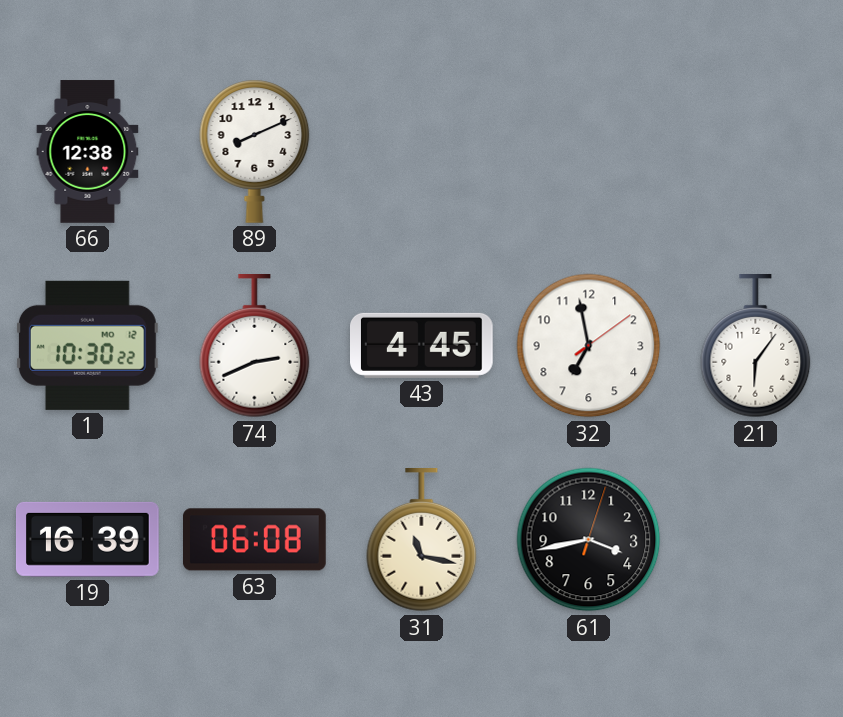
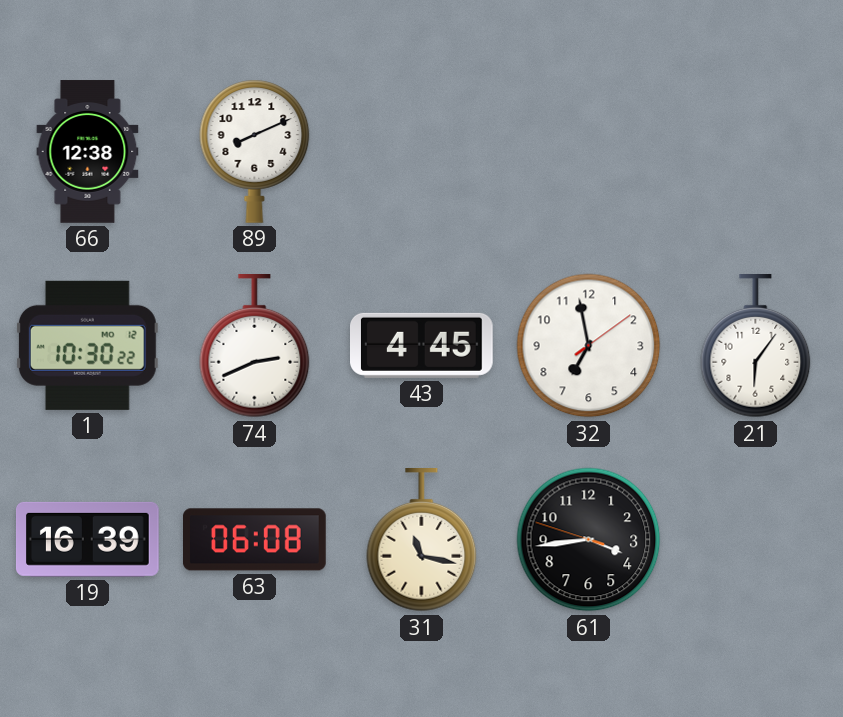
61: 3:43:03 -> 3:43:48 (589, 540)
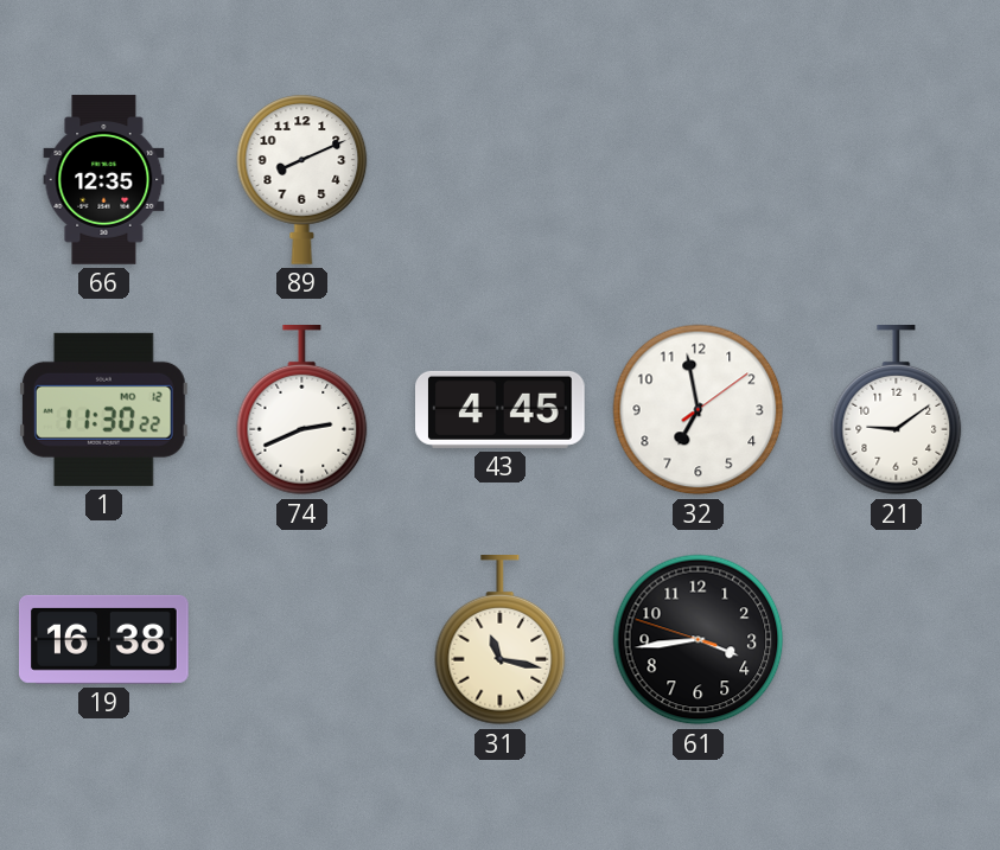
66: 12:38 -> 12:35 (104, 180)
1: 10:30 -> 11:30 (103, 409)
21: 6:06 -> 9:09 (897, 411)
19: 16:39 -> 16:38 (103, 639)
63: 06:08 -> none (255, 540)
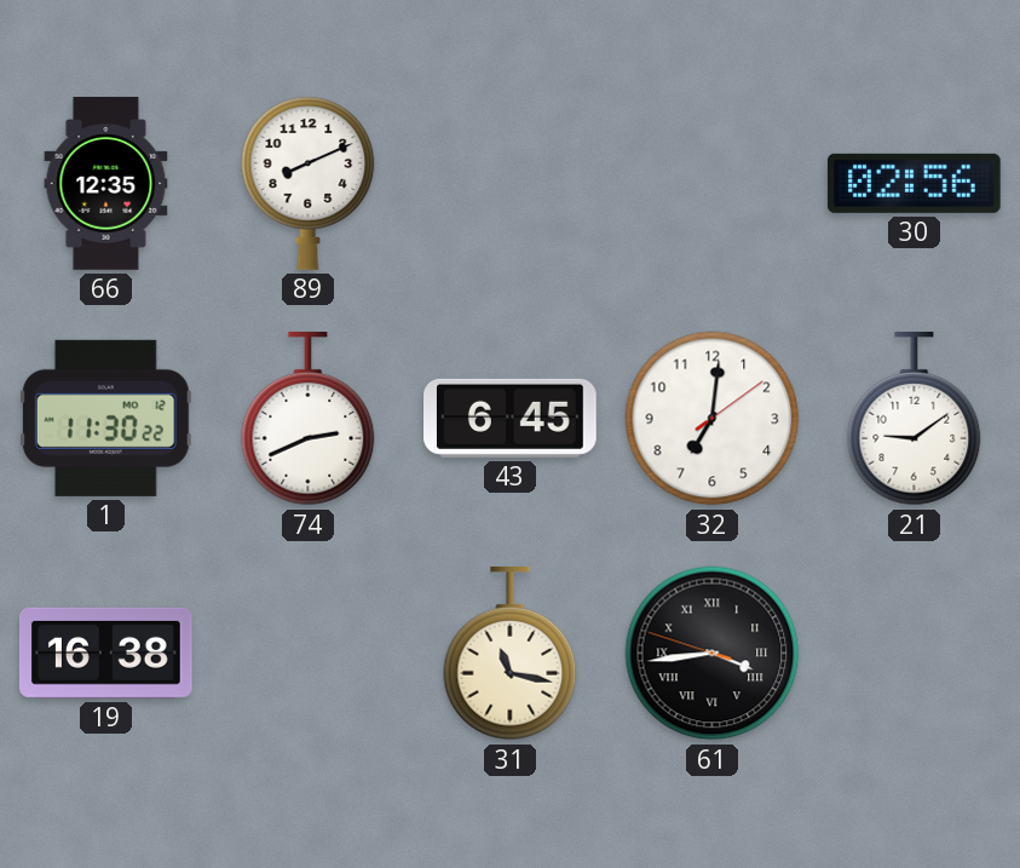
30: none -> 02:56 (914, 183)
43: 4:45 -> 6:45 (511, 418)
32: 6:58 -> 7:01 (713, 419)
61 numerals: Arabic -> Roman (713, 654)
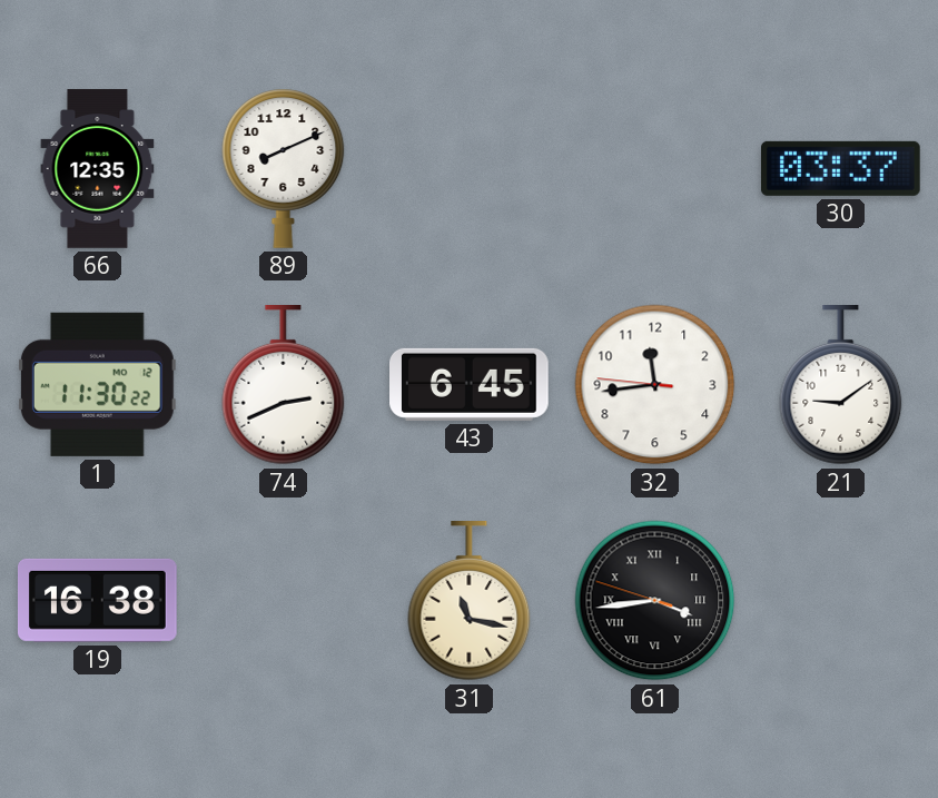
30: 02:56 -> 03:37 (840, 168)
32: 7:01 -> 11:43 (655, 385)
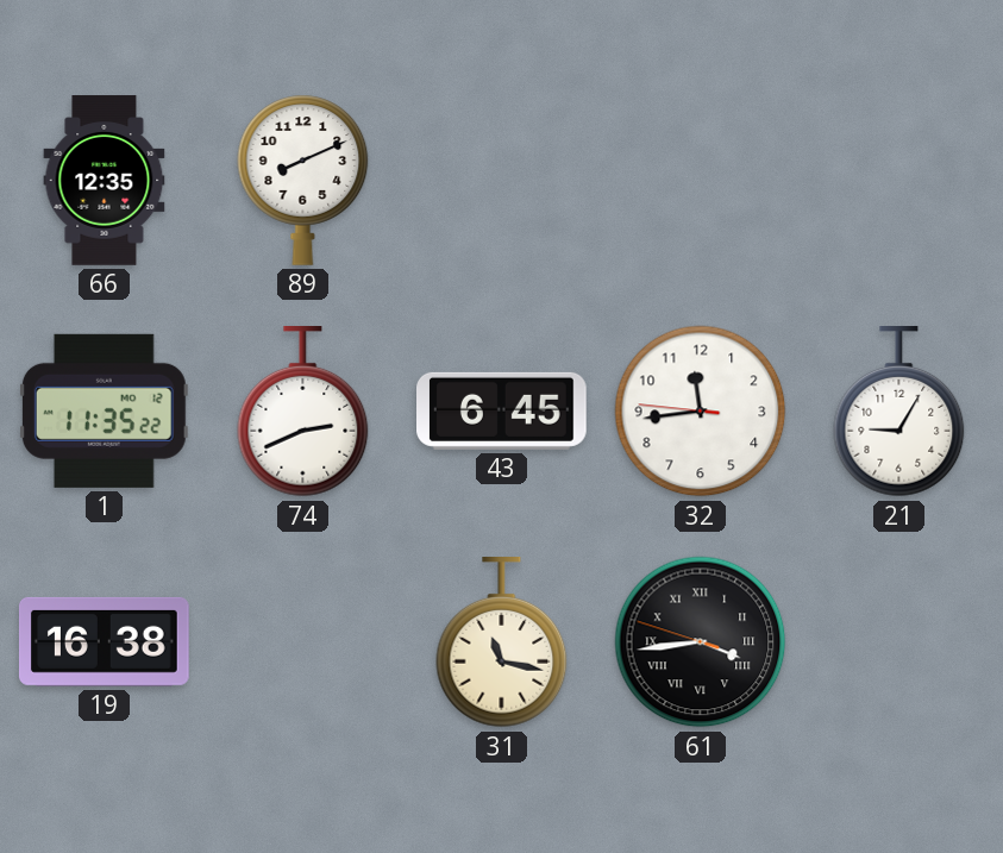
30: 03:37 -> none (840, 168)
1: 11:30 -> 11:35 (104, 410)
21: 9:09 -> 9:05 (899, 413)
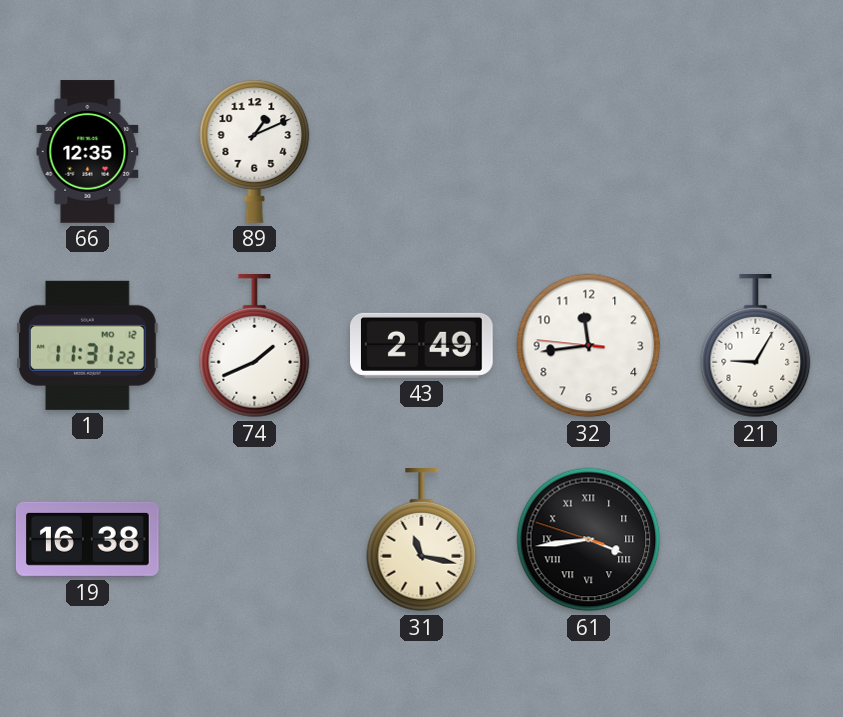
89: 8:11 -> 1:11 (255, 151)
1: 11:35 -> 11:31 (87, 345)
74: 2:41 -> 1:41 (255, 347)
43: 6:45 -> 2:49 (422, 345)
